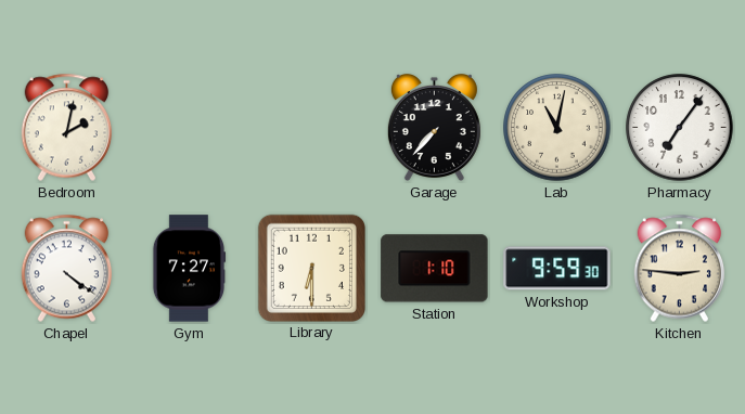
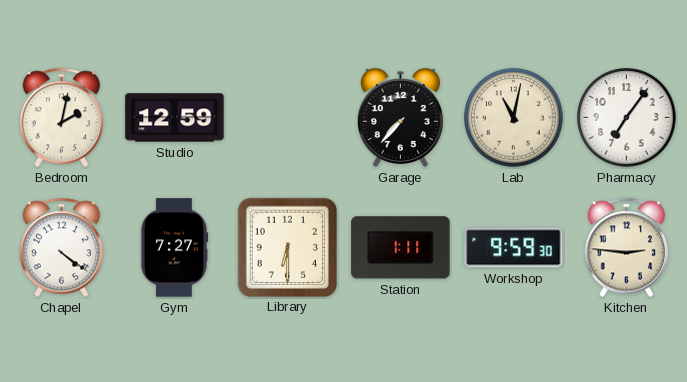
Studio: none -> 12:59 (175, 118)
Station: 1:10 -> 1:11 (401, 248)
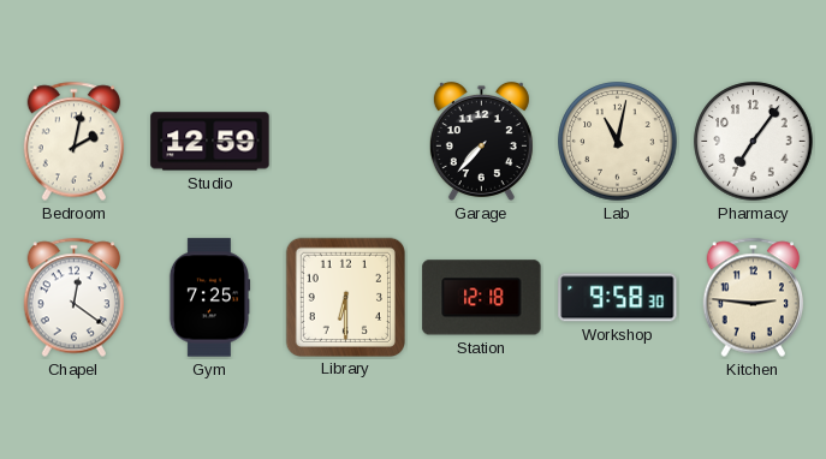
Chapel: 4:21 -> 12:21 (75, 298)
Gym: 7:27 -> 7:25 (209, 298)
Station: 1:11 -> 12:18 (482, 298)
Workshop: 9:59 -> 9:58 (618, 298)
